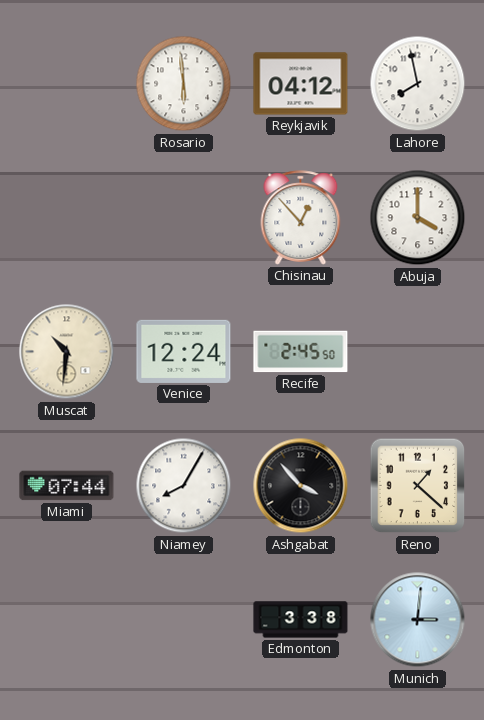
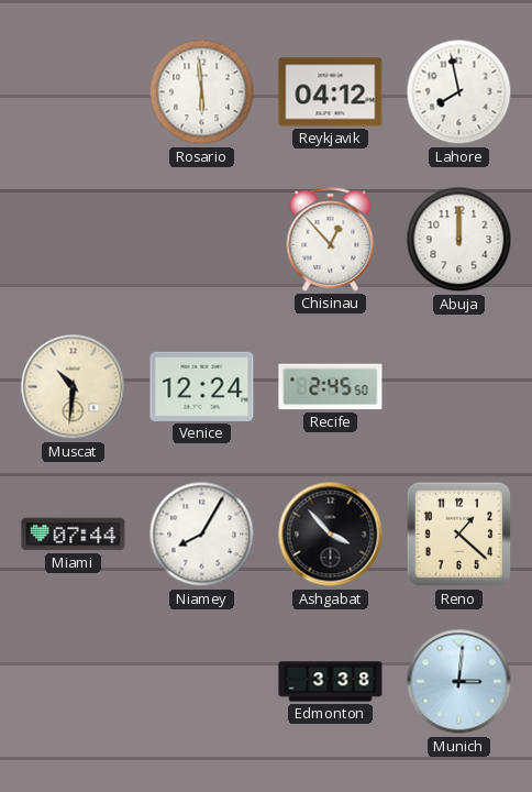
Abuja: 4:00 -> 12:00 (459, 240)
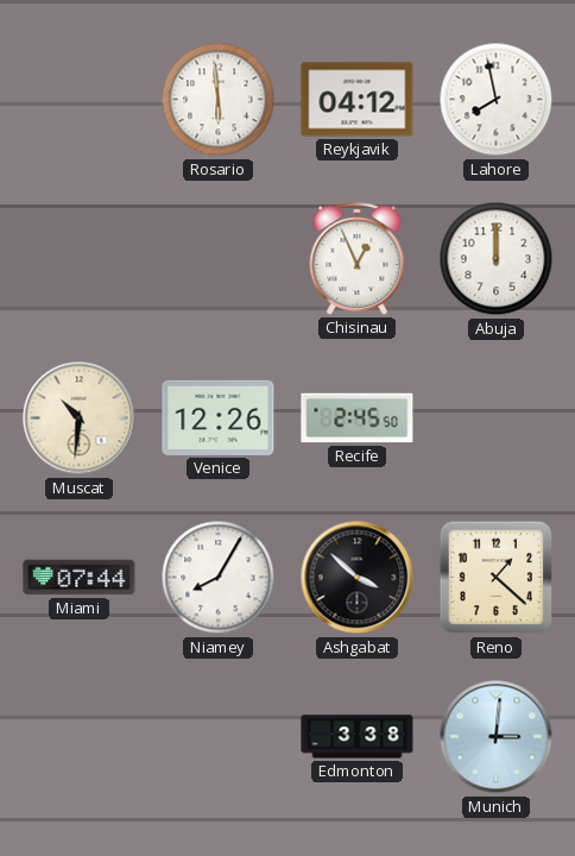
Chisinau: 12:53 -> 12:56 (358, 259)
Venice: 12:24 -> 12:26 (219, 417)
Ashgabat: 3:53 -> 3:52 (358, 578)
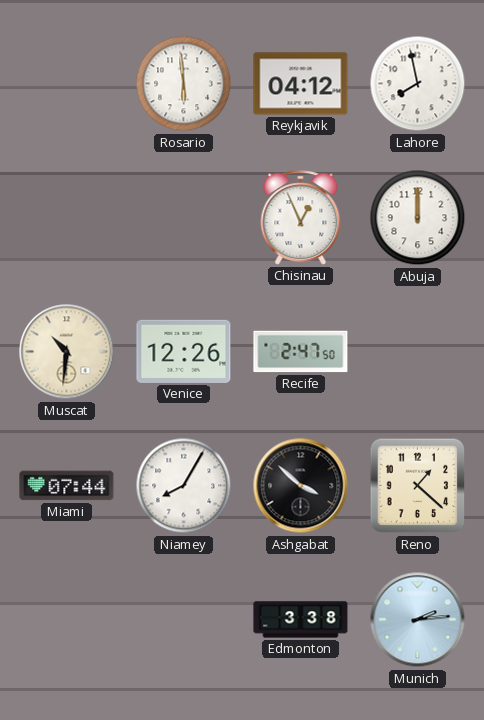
Recife: 2:45 -> 2:47 (301, 352)
Munich: 3:01 -> 2:14 (418, 620)
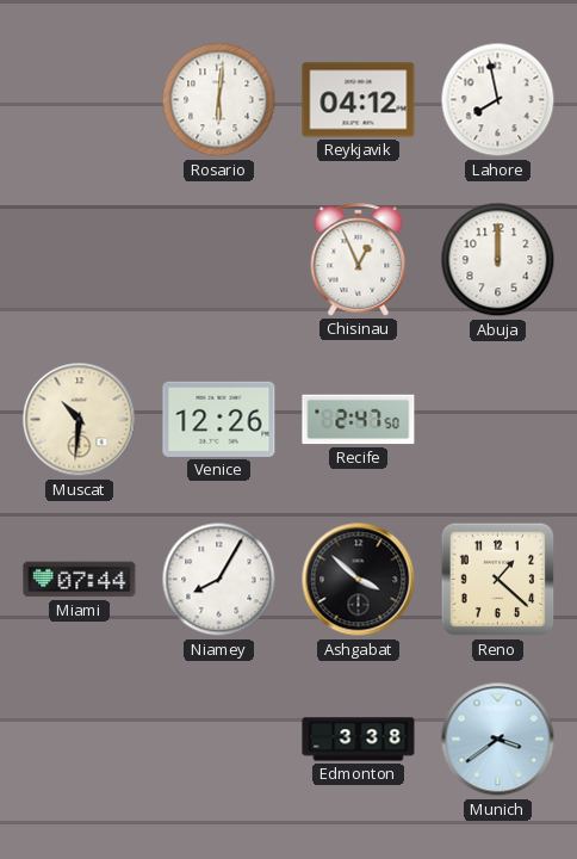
Rosario: 5:59 -> 6:01 (219, 100)
Munich: 2:14 -> 3:39 (498, 740)
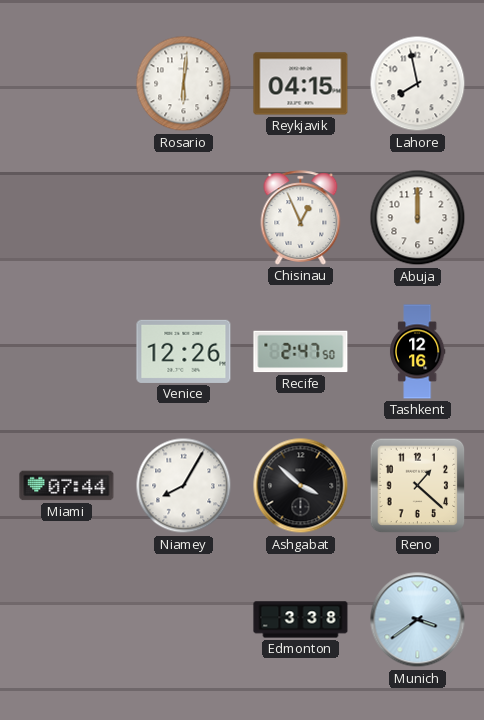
Reykjavik: 04:12 -> 04:15 (301, 84)
Muscat: 10:31 -> none (80, 420)
Tashkent: none -> 12:16 (417, 352)
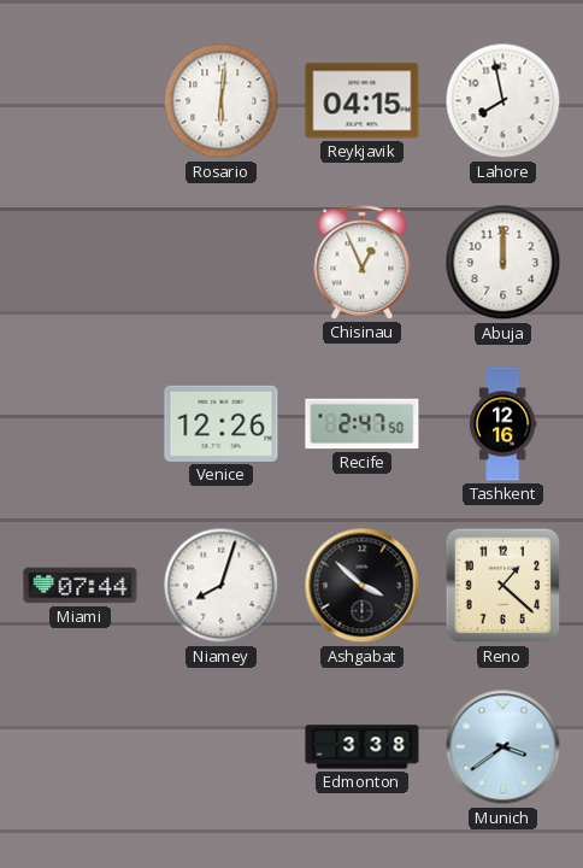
Niamey: 8:05 -> 8:03 (222, 586)
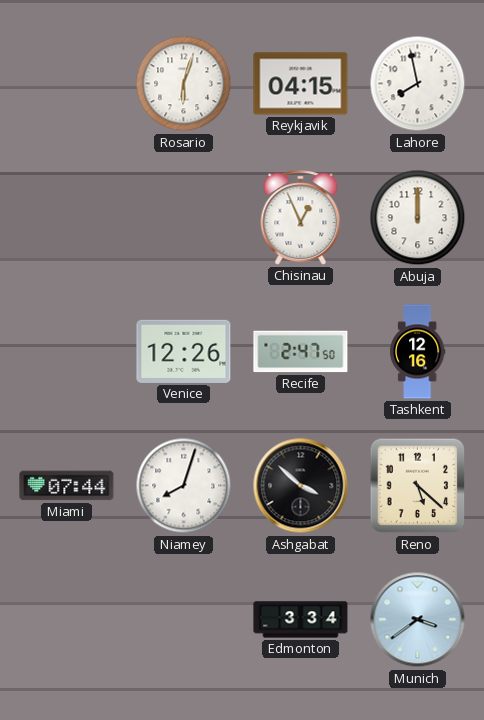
Rosario: 6:01 -> 6:03 (184, 84)
Reno: 1:22 -> 5:22 (418, 486)
Edmonton: 3:38 -> 3:34 (301, 620)
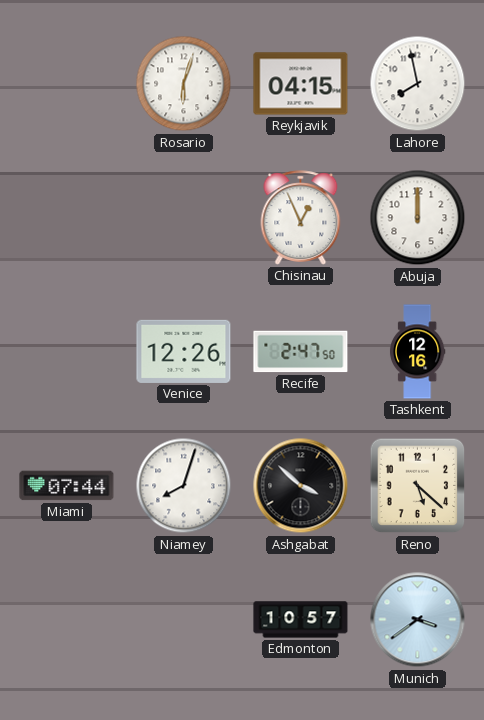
Edmonton: 3:34 -> 10:57 (301, 620)
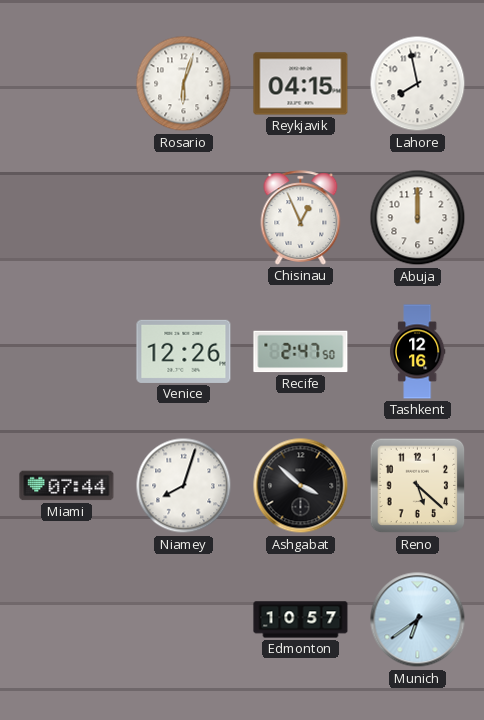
Munich: 3:39 -> 6:39 (418, 620)
